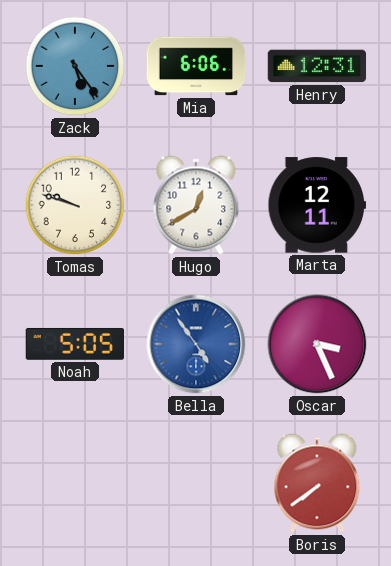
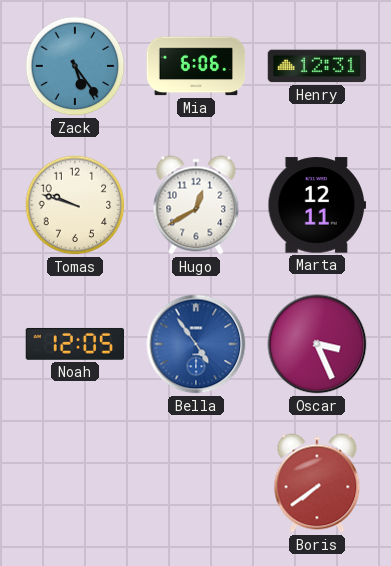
Noah: 5:05 -> 12:05 (74, 344)
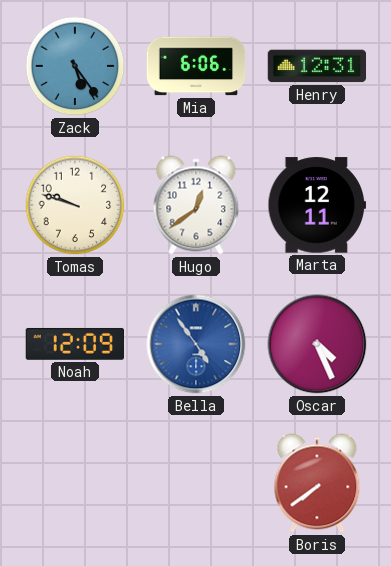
Hugo: 12:40 -> 12:39 (196, 205)
Noah: 12:05 -> 12:09 (74, 344)
Oscar: 3:26 -> 4:26 (317, 344)
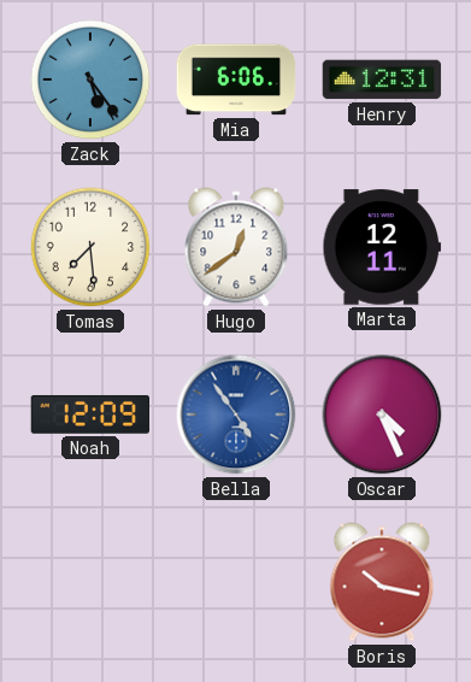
Tomas: 9:48 -> 7:29 (90, 247)
Boris: 7:39 -> 10:17 (382, 582)
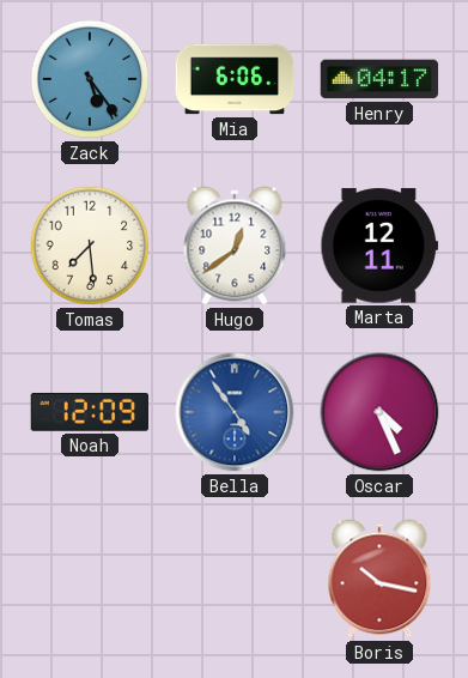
Henry: 12:31 -> 04:17 (379, 79)
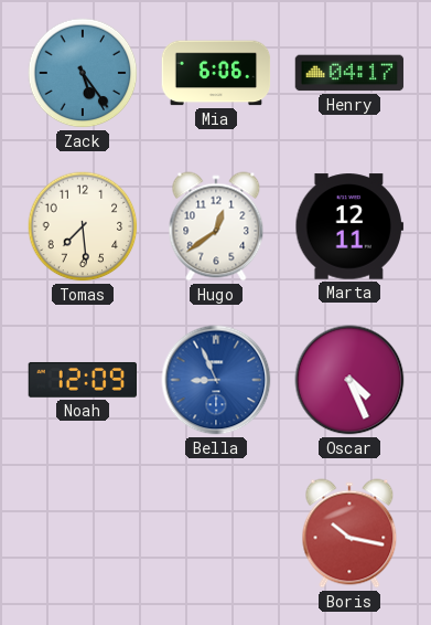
Bella: 4:54 -> 8:56 (216, 380)
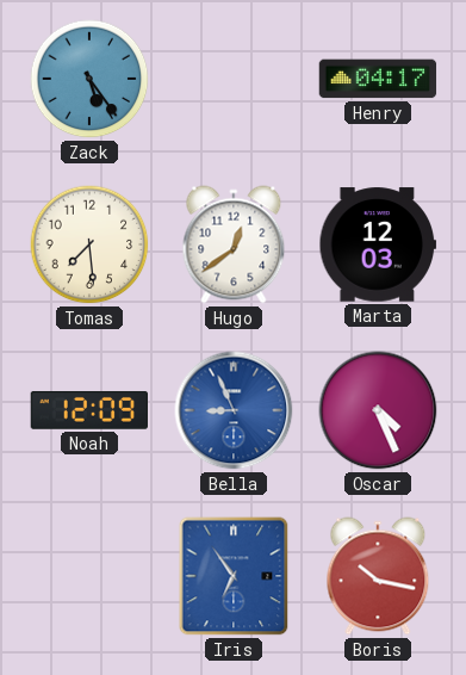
Mia: 6:06 -> none (216, 73)
Marta: 12:11 -> 12:03 (378, 244)
Iris: none -> 6:54 (234, 576)
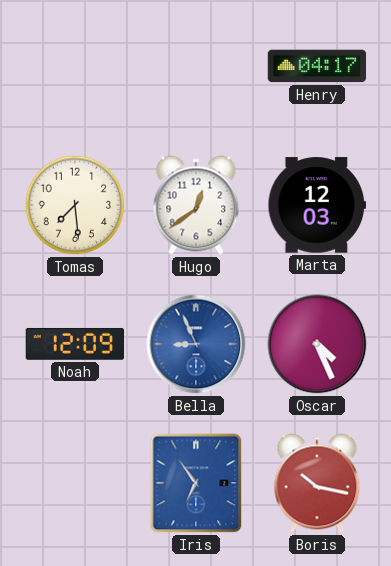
Zack: 5:24 -> none (89, 79)
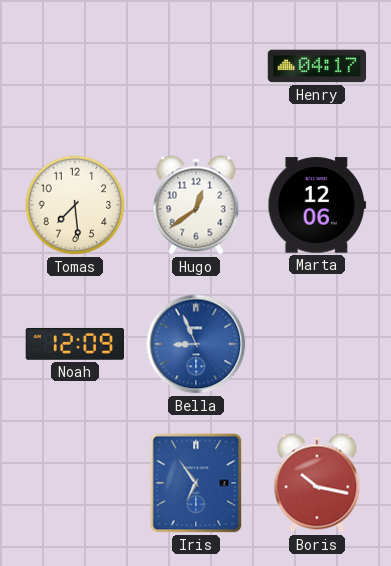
Marta: 12:03 -> 12:06 (317, 205)
Oscar: 4:26 -> none (317, 344)
